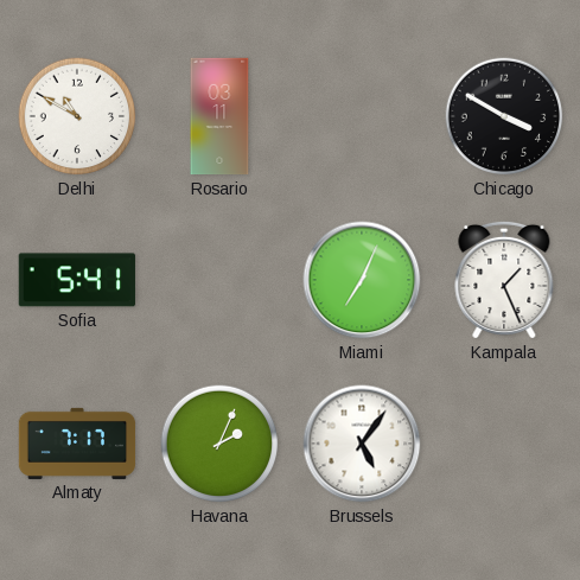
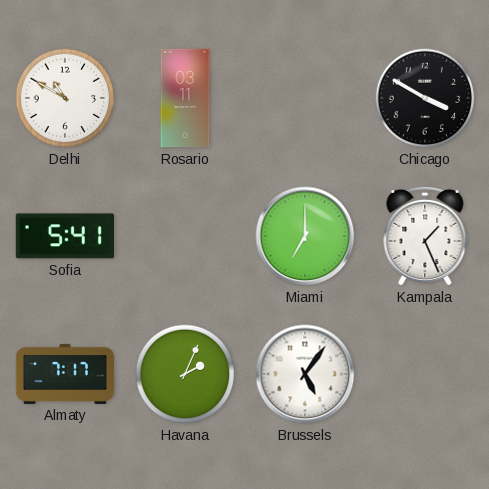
Miami: 7:04 -> 7:00 (305, 236)
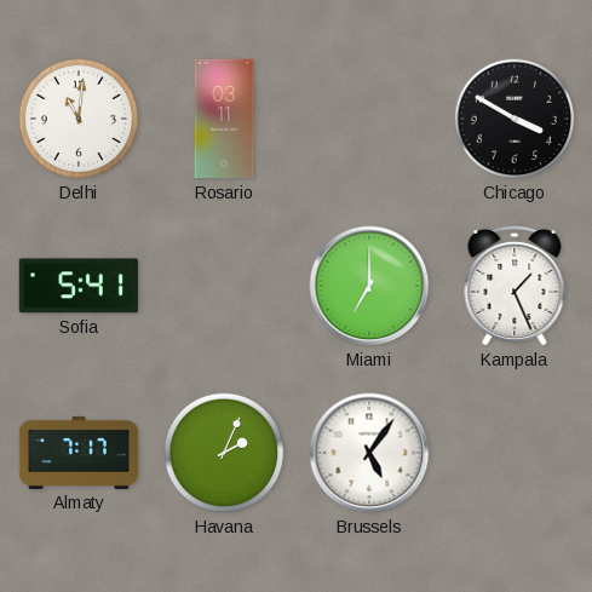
Delhi: 10:50 -> 11:01 (79, 119)
